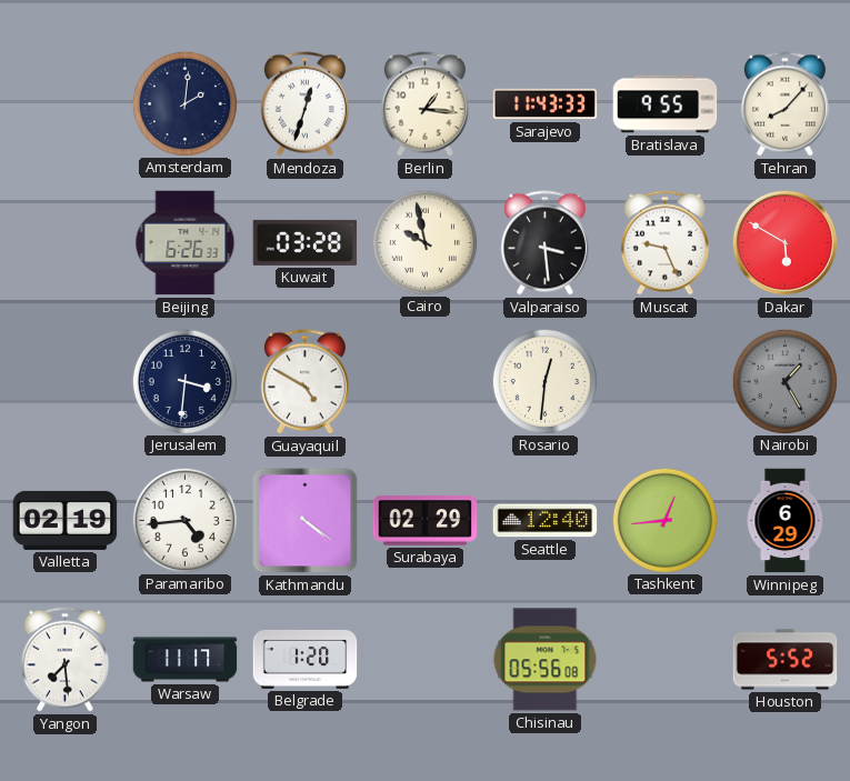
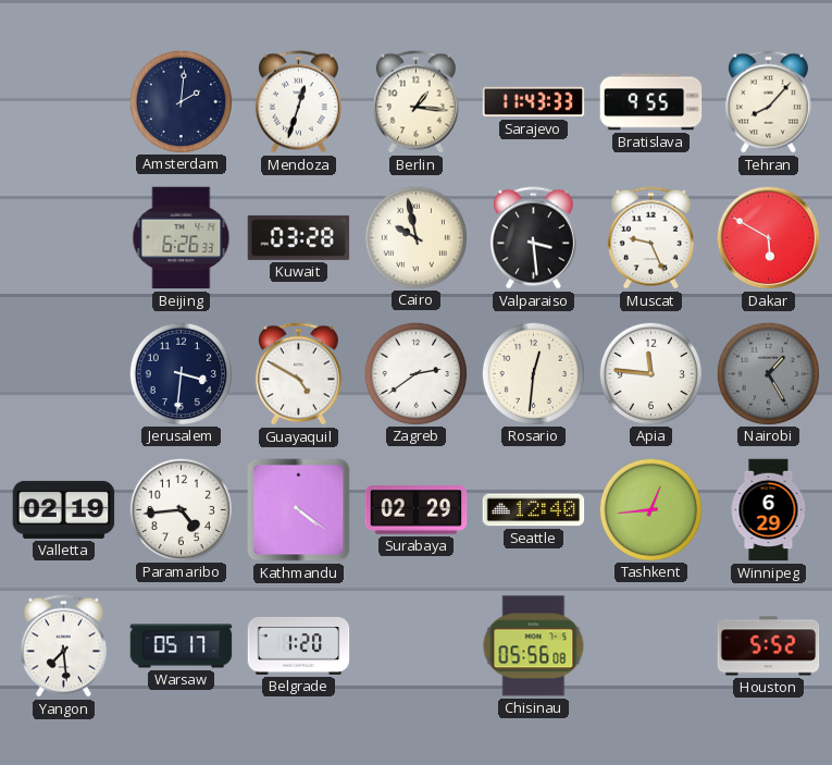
Zagreb: none -> 2:39 (415, 373)
Apia: none -> 11:46 (650, 373)
Warsaw: 11:17 -> 05:17 (182, 646)
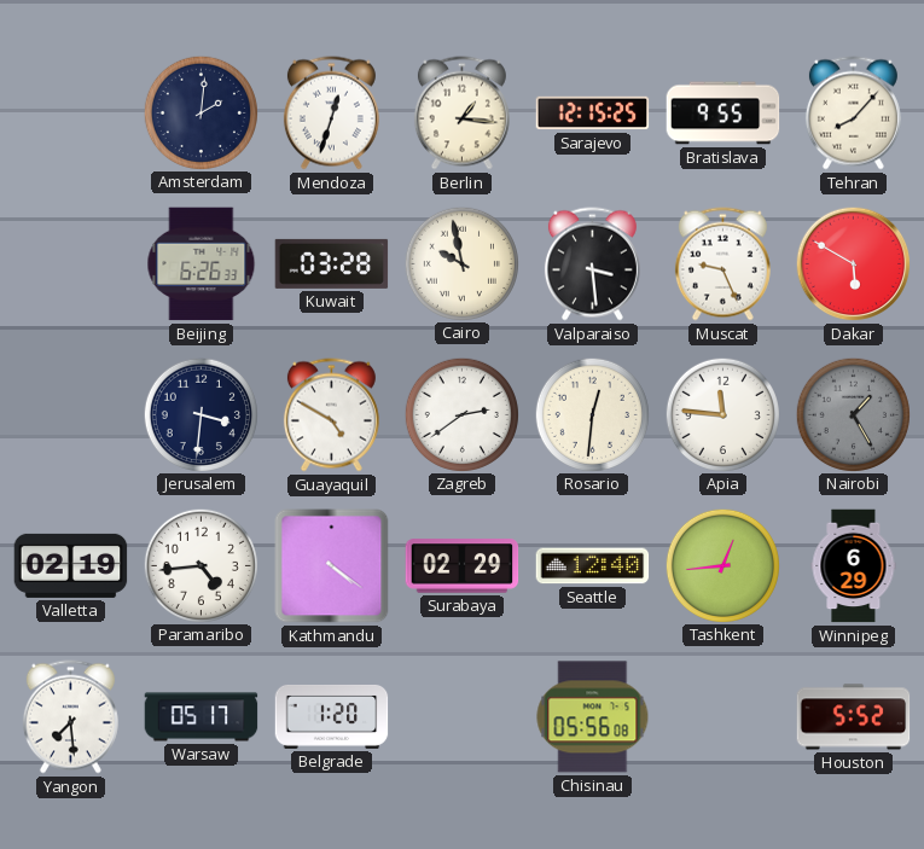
Sarajevo: 11:43 -> 12:15 (593, 114)
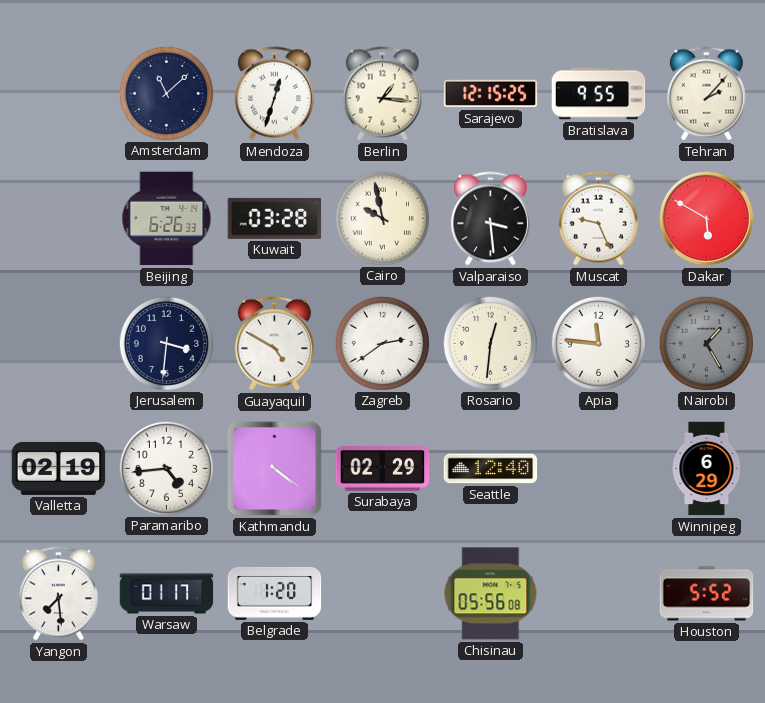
Amsterdam: 2:01 -> 11:08 (166, 93)
Tehran: 8:07 -> 2:07 (706, 94)
Tashkent: 12:44 -> none (722, 565)
Warsaw: 05:17 -> 01:17 (167, 594)
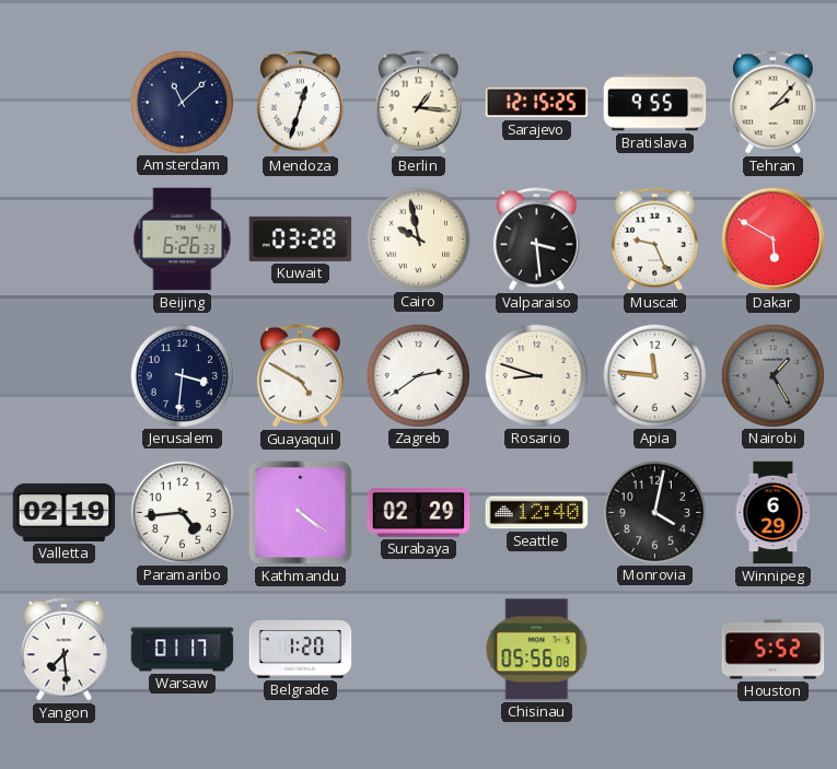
Rosario: 12:31 -> 8:48 (536, 375)
Monrovia: none -> 4:02 (654, 512)
